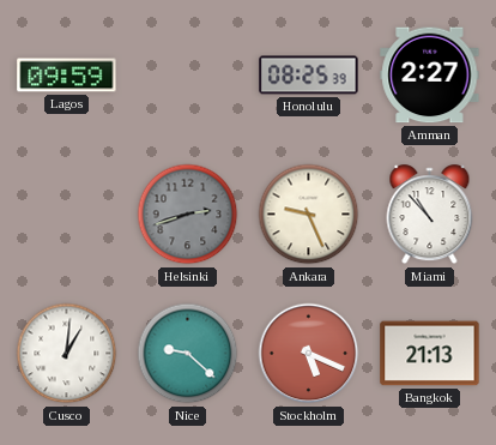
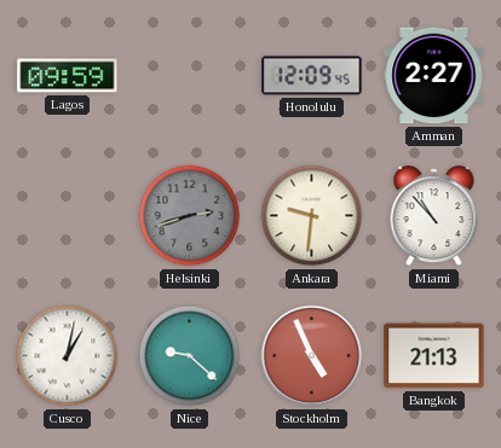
Honolulu: 08:25 -> 12:09 (312, 76)
Ankara: 9:26 -> 9:31 (312, 216)
Cusco: 1:01 -> 1:02 (68, 356)
Stockholm: 5:19 -> 4:56 (312, 356)
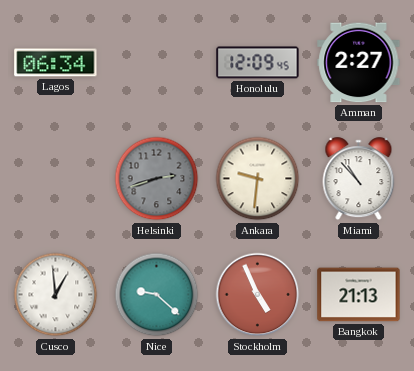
Lagos: 09:59 -> 06:34 (56, 63)
Cusco: 1:02 -> 12:59 (56, 295)
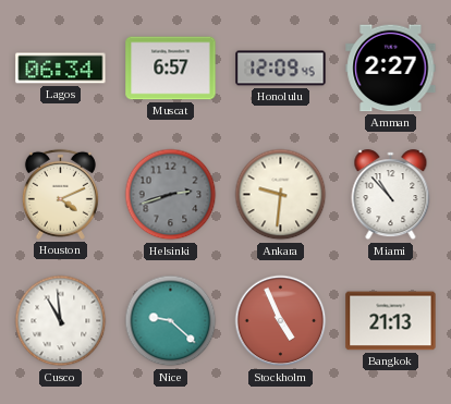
Muscat: none -> 6:57 (171, 69)
Houston: none -> 4:11 (60, 194)
Cusco: 12:59 -> 10:59 (61, 321)
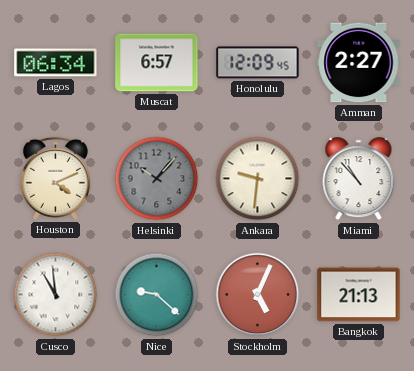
Helsinki: 2:42 -> 10:07 (157, 179)
Stockholm: 4:56 -> 5:04 (258, 295)
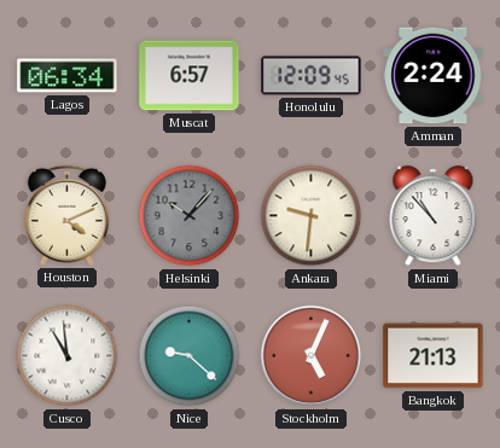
Amman: 2:27 -> 2:24 (434, 76)
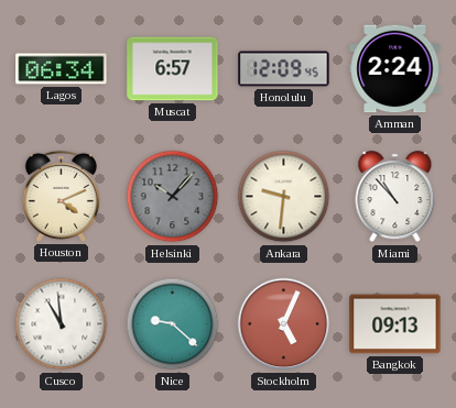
Bangkok: 21:13 -> 09:13 (395, 324)
